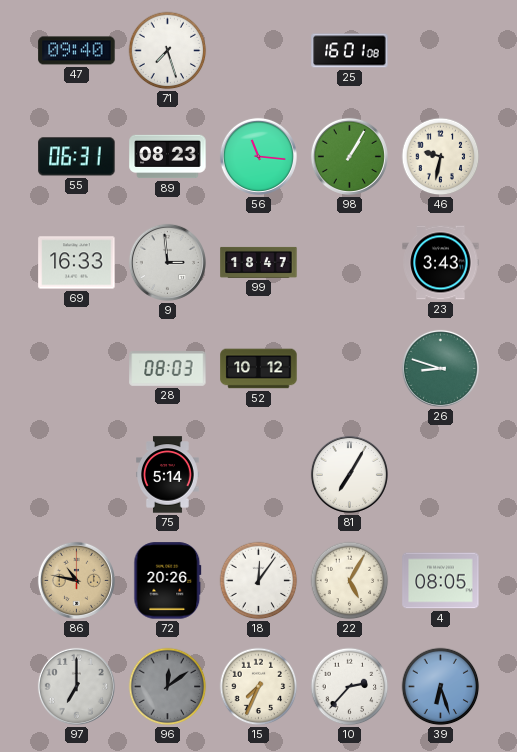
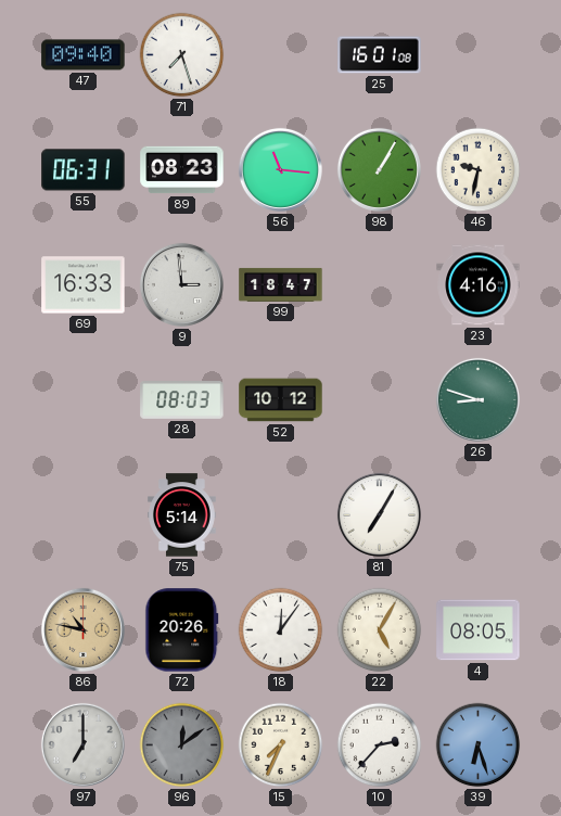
23: 3:43 -> 4:16 (479, 285)
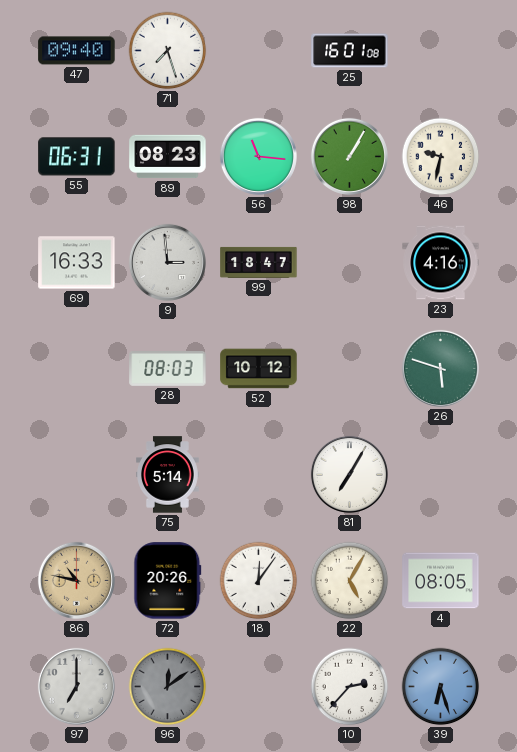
26: 8:48 -> 5:48 (440, 368)
15: 7:34 -> none (281, 745)
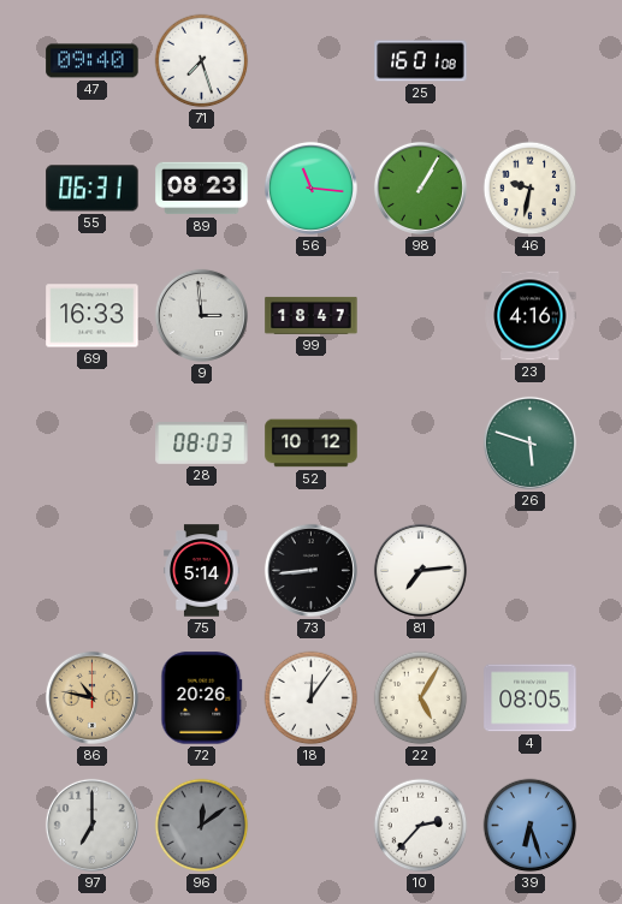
73: none -> 8:44 (310, 570)
81: 7:05 -> 7:14 (420, 570)
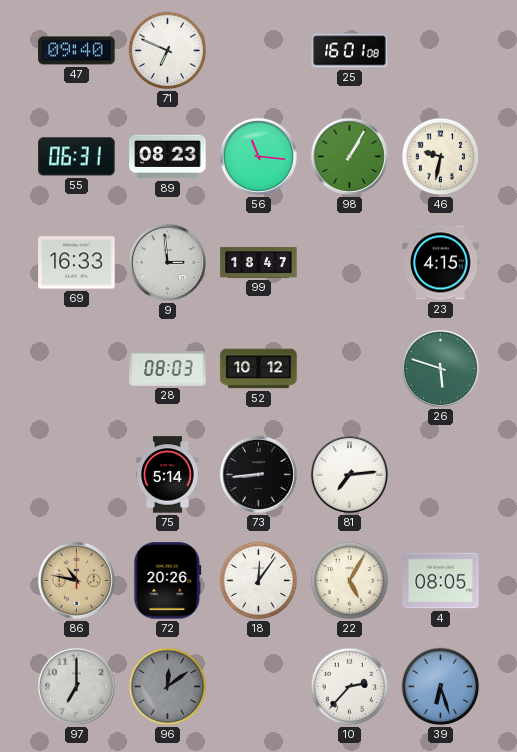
71: 7:27 -> 6:49 (168, 51)
23: 4:16 -> 4:15 (441, 263)
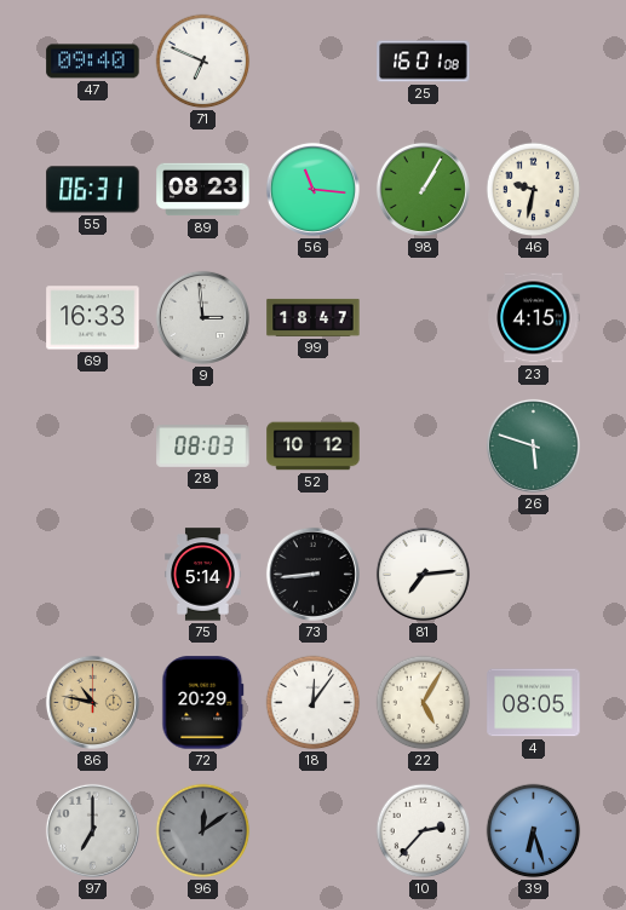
72: 20:26 -> 20:29 (203, 703)
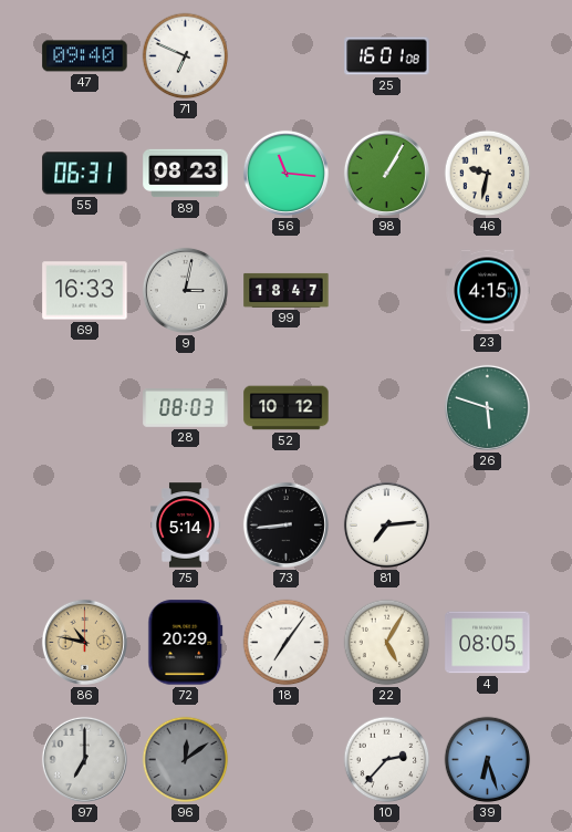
9: 2:59 -> 3:02 (185, 290)
18: 12:06 -> 7:06 (287, 643)
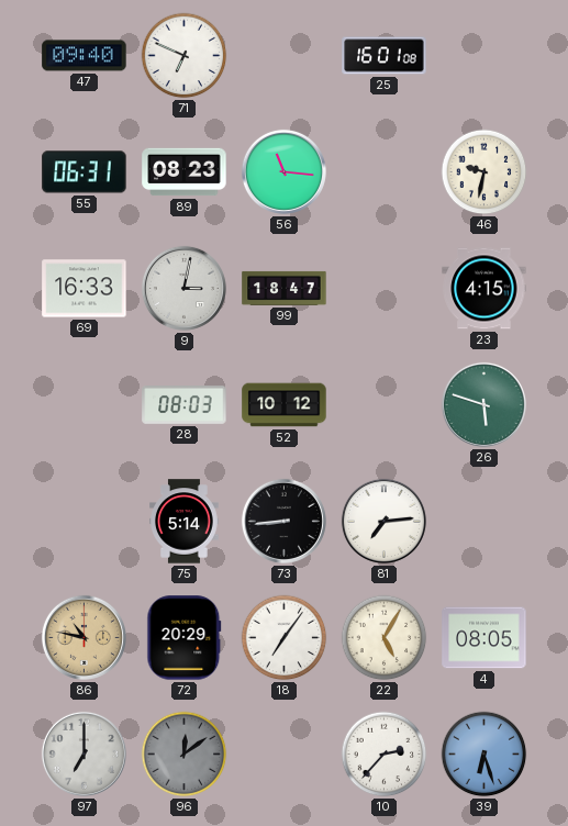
98: 1:05 -> none (386, 173)
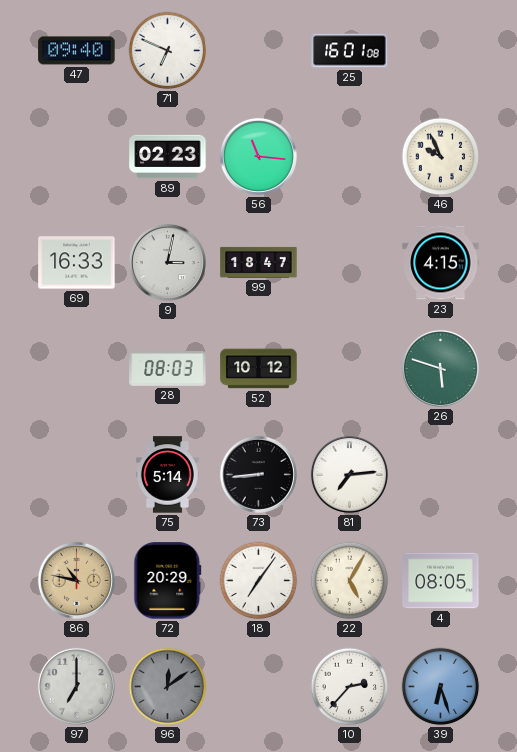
55: 06:31 -> none (85, 172)
89: 08:23 -> 02:23 (168, 157)
46: 9:32 -> 9:56 (441, 157)
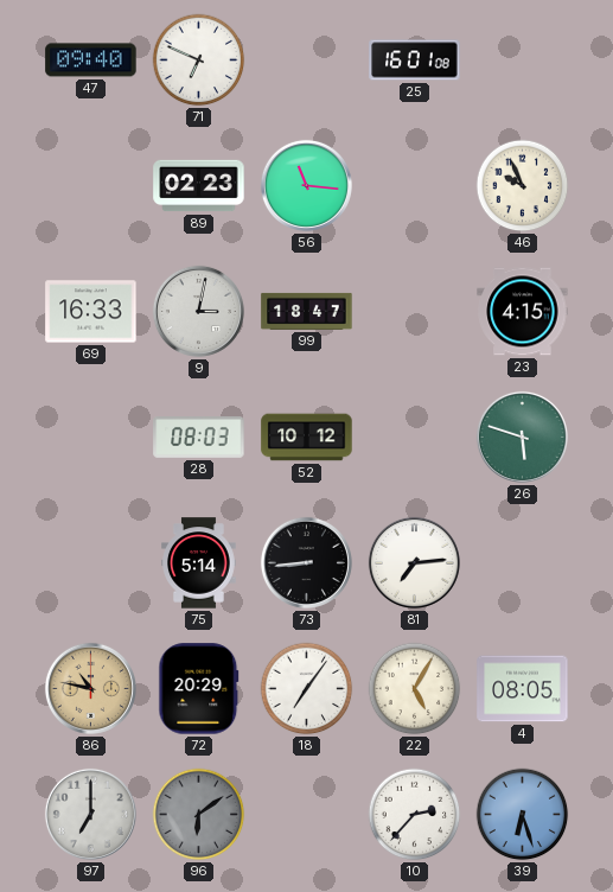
96: 12:09 -> 6:09 (199, 815)
